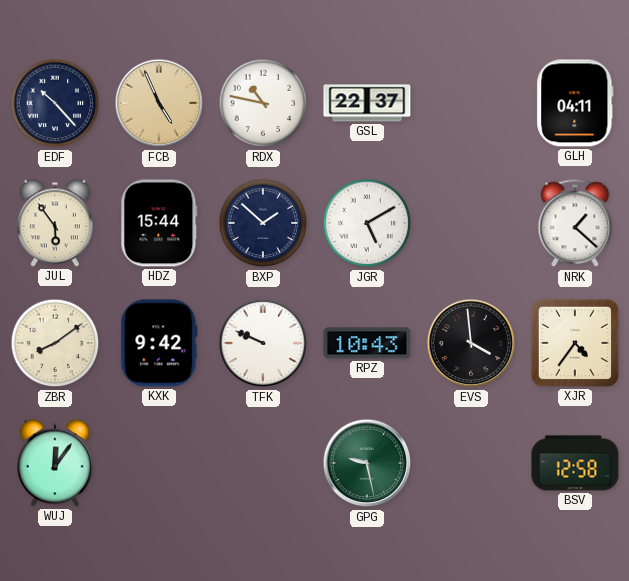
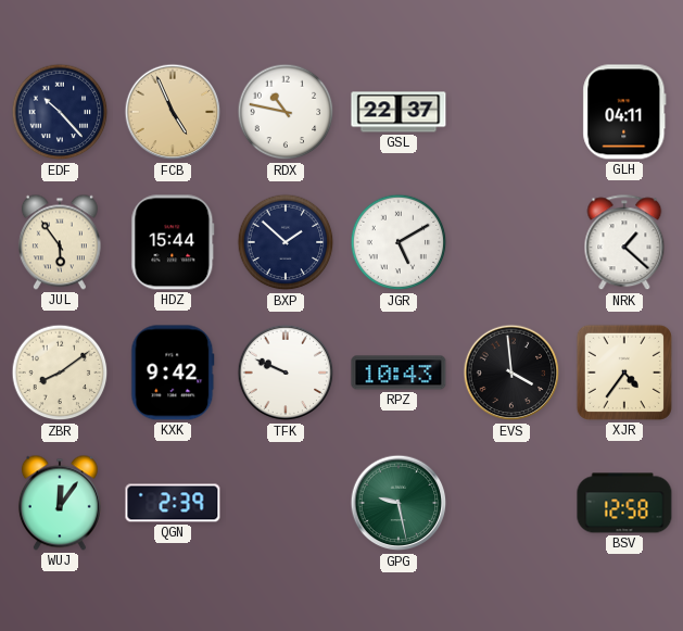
QGN: none -> 2:39 (173, 503)
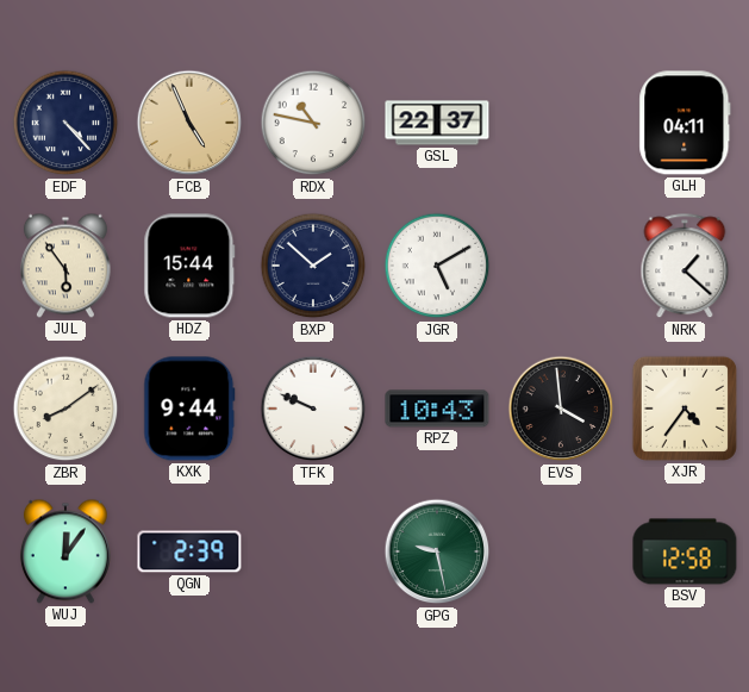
EDF: 10:23 -> 4:23 (65, 123)
KXK: 9:42 -> 9:44 (189, 409)
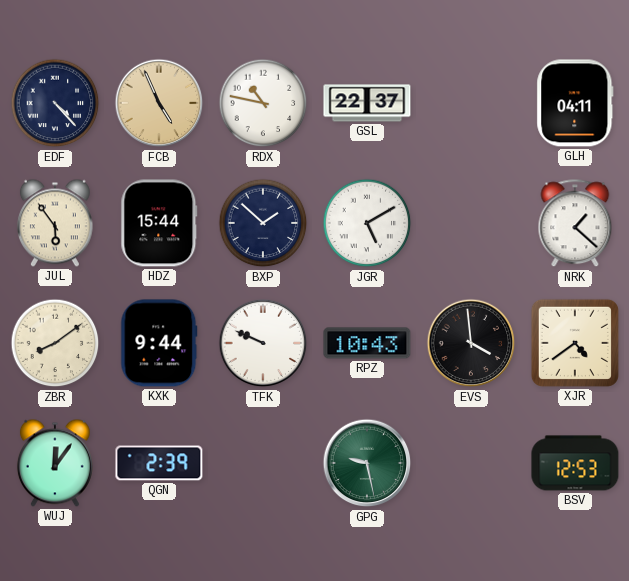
XJR: 4:36 -> 4:39 (575, 343)
BSV: 12:58 -> 12:53 (575, 463)
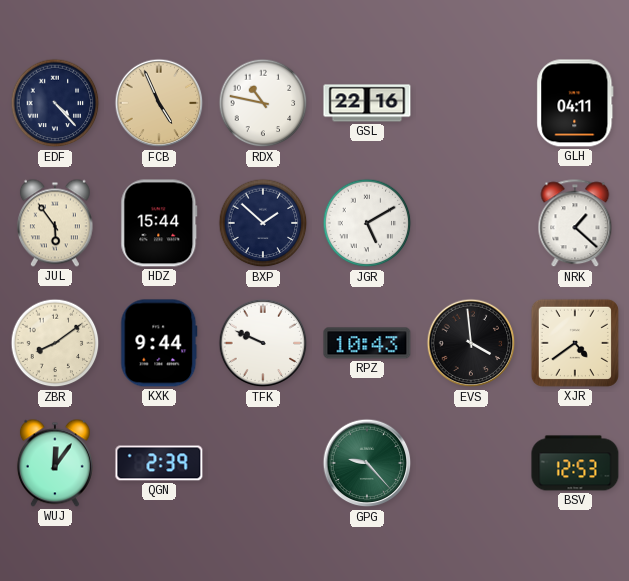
GSL: 22:37 -> 22:16 (367, 103)
GPG: 9:28 -> 9:23 (367, 463)
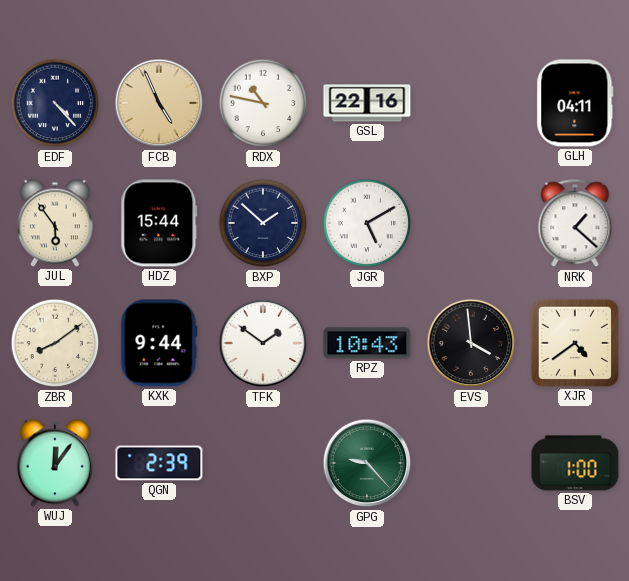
TFK: 9:49 -> 1:51 (263, 343)
BSV: 12:53 -> 1:00 (575, 463)
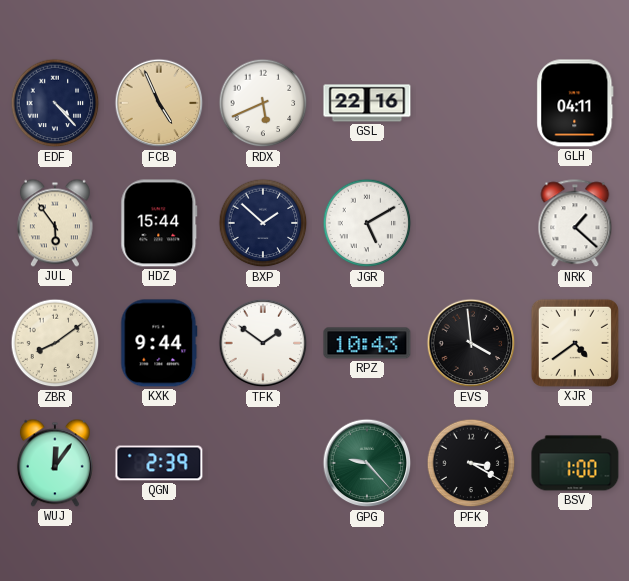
RDX: 10:47 -> 5:41 (263, 103)
PFK: none -> 3:20 (471, 463)
